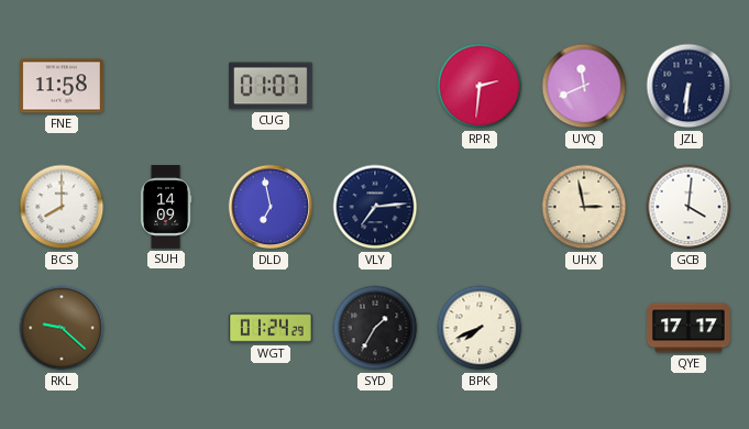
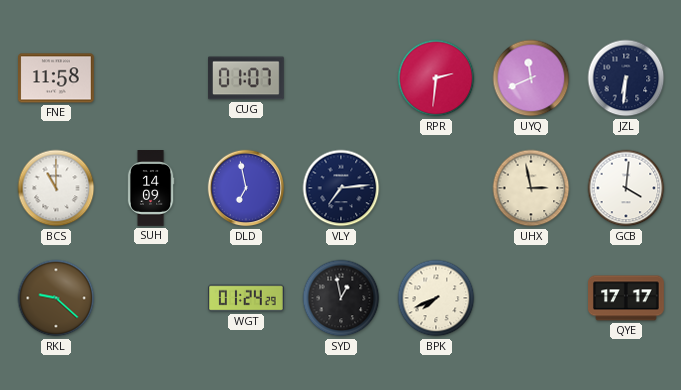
BCS: 8:00 -> 11:00 (56, 188)
SYD: 1:35 -> 12:58 (341, 298)
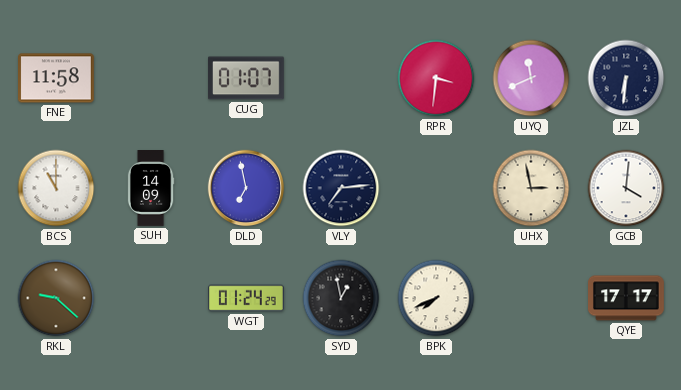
RPR: 2:31 -> 3:31 (436, 78)
